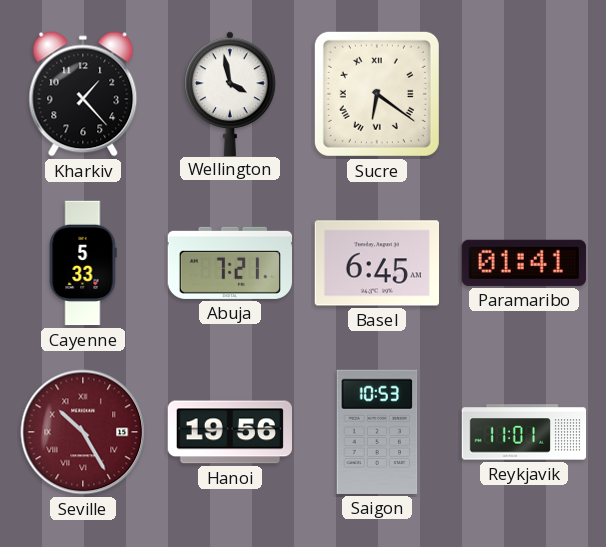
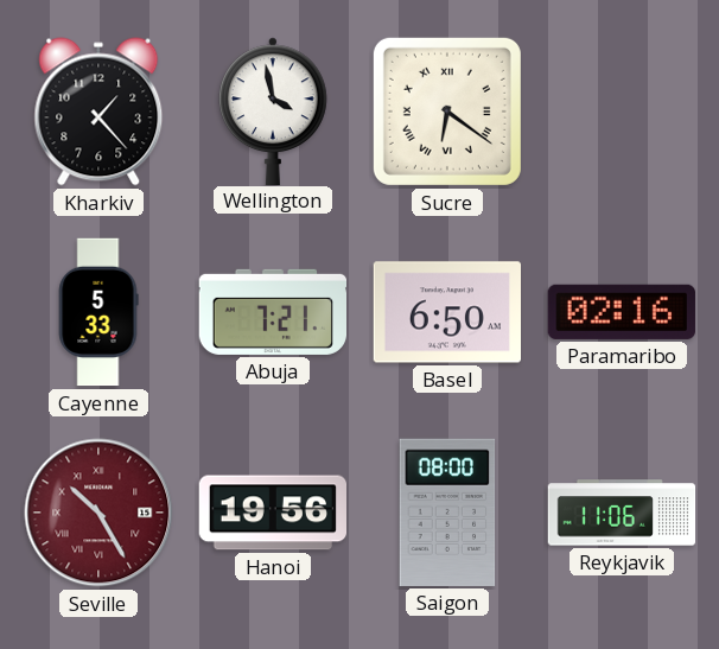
Basel: 6:45 -> 6:50 (446, 312)
Paramaribo: 01:41 -> 02:16 (622, 312)
Saigon: 10:53 -> 08:00 (447, 513)
Reykjavik: 11:01 -> 11:06 (622, 513)
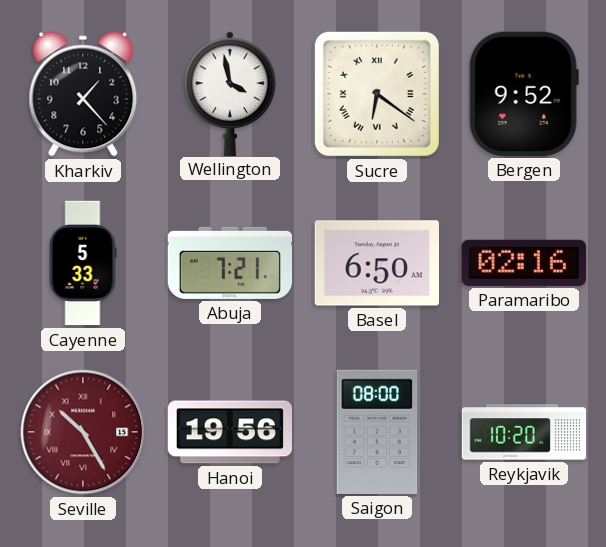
Bergen: none -> 9:52 (524, 94)
Reykjavik: 11:06 -> 10:20 (524, 432)
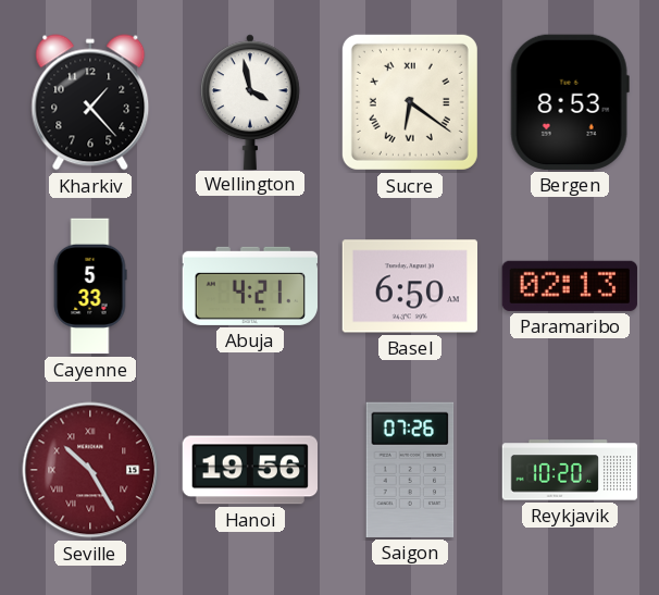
Bergen: 9:52 -> 8:53 (570, 102)
Abuja: 7:21 -> 4:21 (249, 286)
Paramaribo: 02:16 -> 02:13 (570, 286)
Saigon: 08:00 -> 07:26 (410, 470)
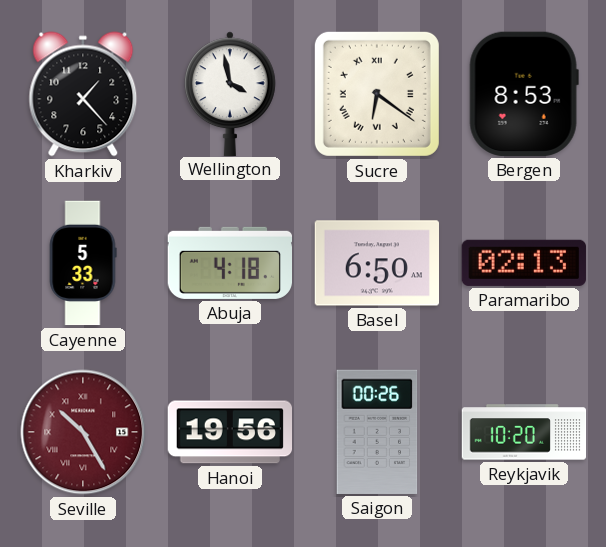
Abuja: 4:21 -> 4:18 (229, 263)
Saigon: 07:26 -> 00:26 (377, 432)
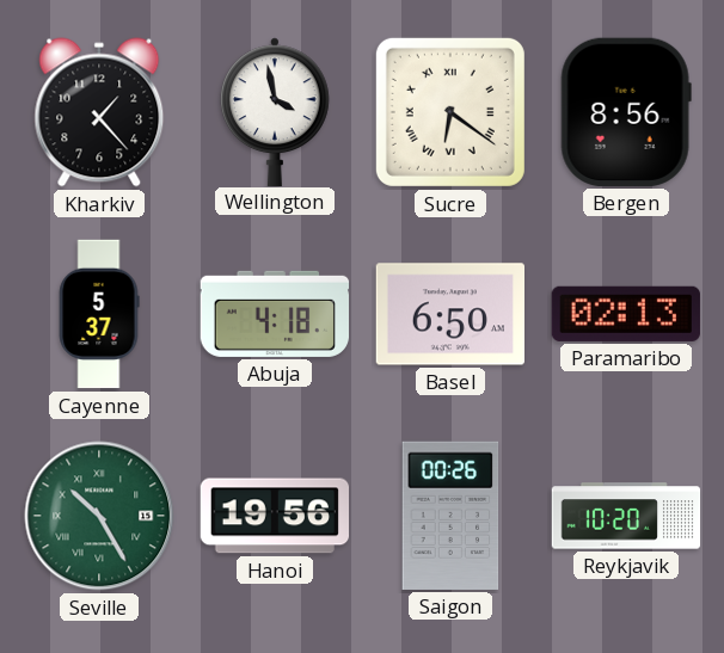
Bergen: 8:53 -> 8:56 (626, 112)
Cayenne: 5:33 -> 5:37 (99, 314)
Seville dial: burgundy -> green (99, 516)
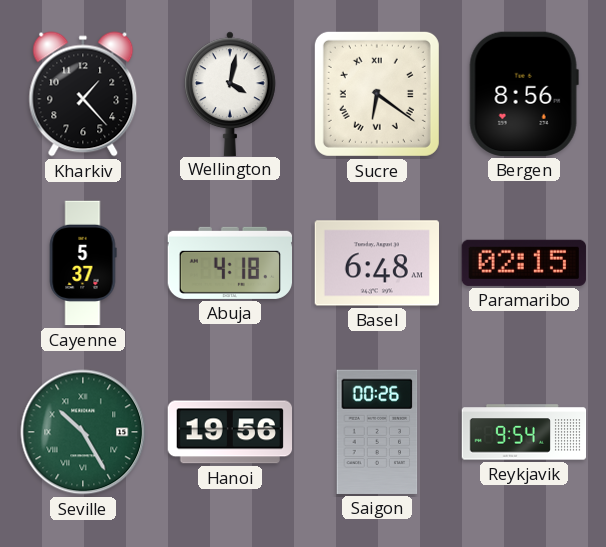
Wellington: 3:58 -> 4:02 (230, 93)
Basel: 6:50 -> 6:48 (376, 263)
Paramaribo: 02:13 -> 02:15 (524, 263)
Reykjavik: 10:20 -> 9:54 (524, 432)
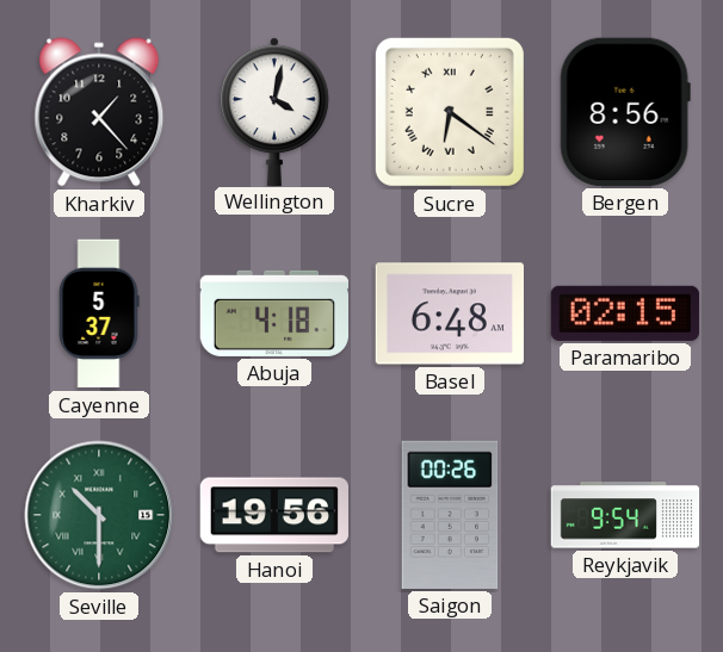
Seville: 10:25 -> 10:30 (99, 515)
